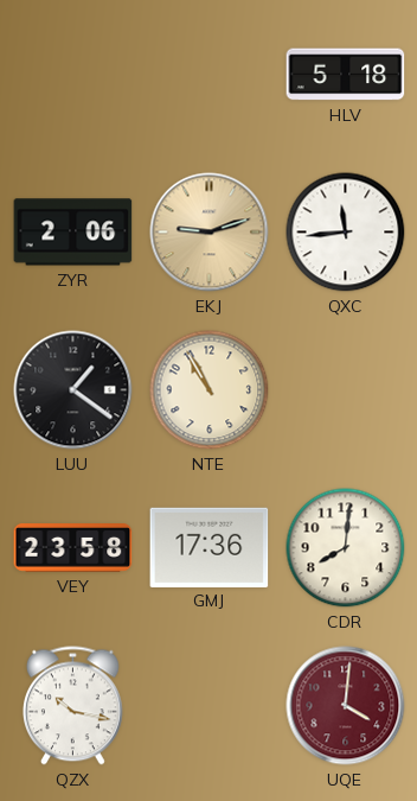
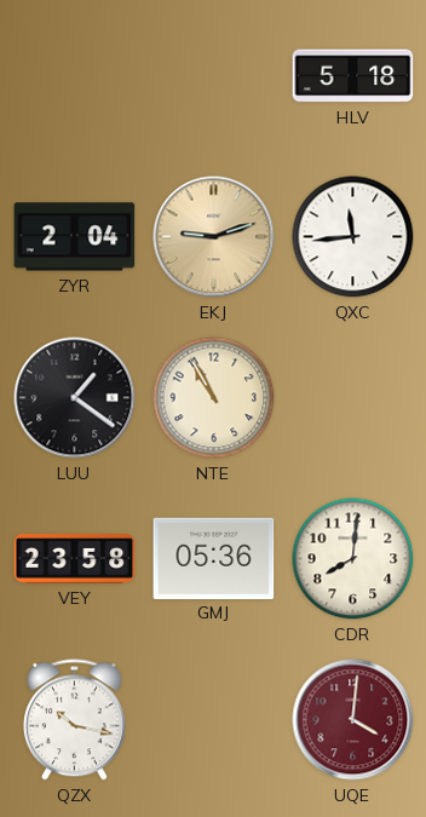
ZYR: 2:06 -> 2:04 (75, 237)
GMJ: 17:36 -> 05:36 (214, 558)
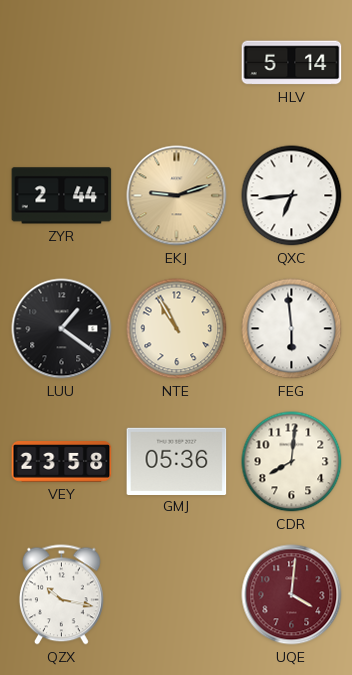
HLV: 5:18 -> 5:14 (292, 63)
ZYR: 2:04 -> 2:44 (62, 196)
QXC: 11:44 -> 6:44 (292, 196)
FEG: none -> 5:59 (292, 329)
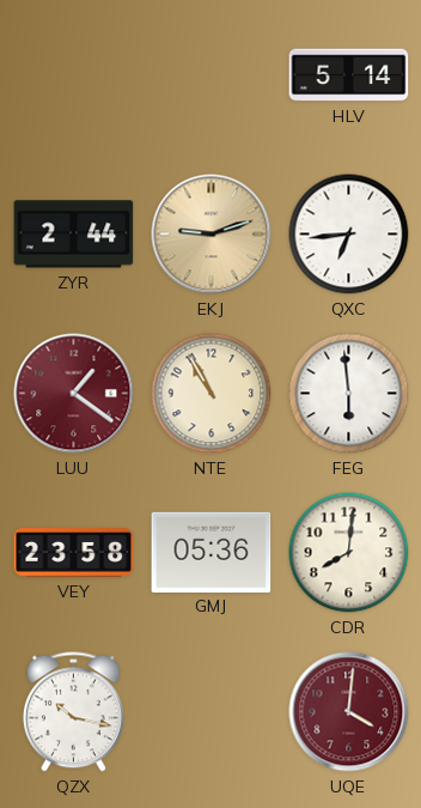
LUU dial: black -> burgundy (74, 394)
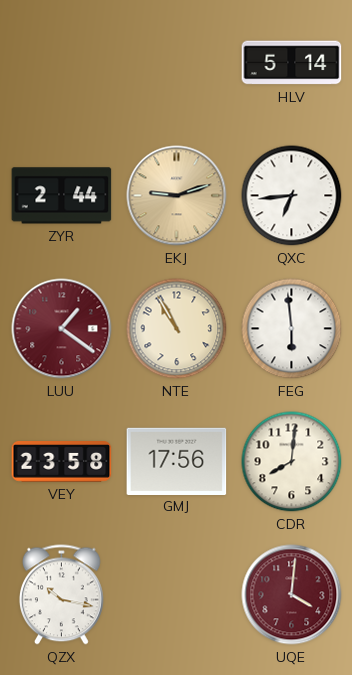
GMJ: 05:36 -> 17:56 (177, 461)
